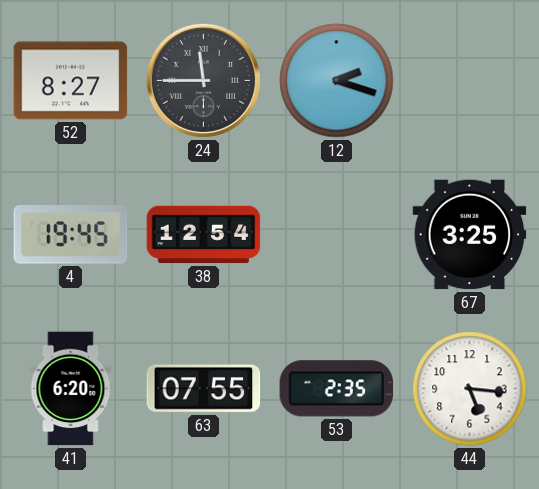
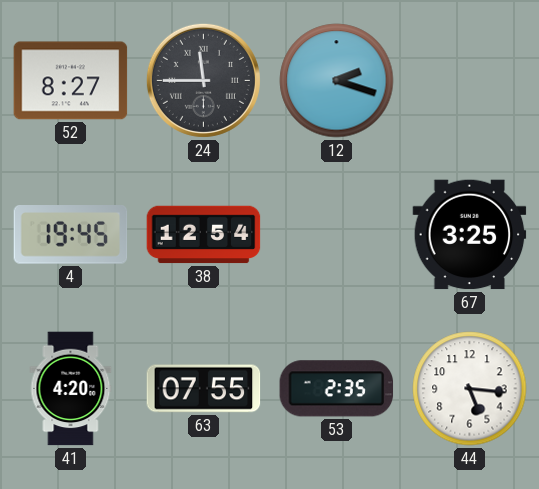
41: 6:20 -> 4:20 (71, 389)
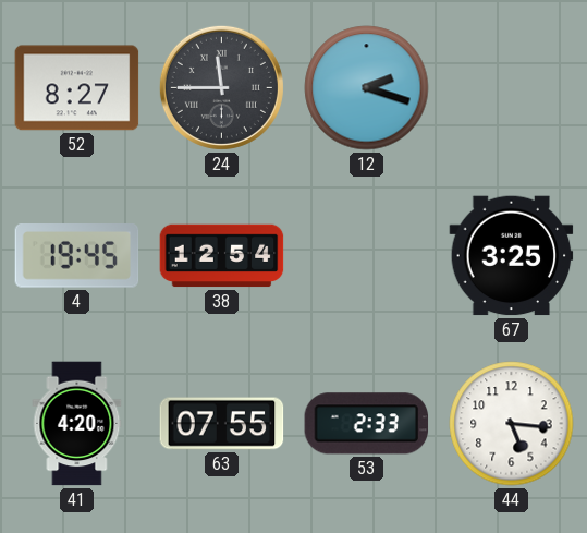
53: 2:35 -> 2:33 (367, 424)
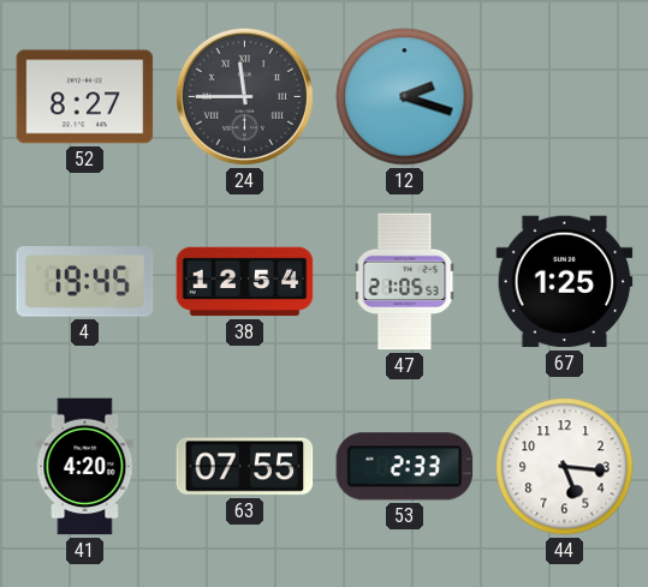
47: none -> 21:05 (405, 282)
67: 3:25 -> 1:25 (565, 282)
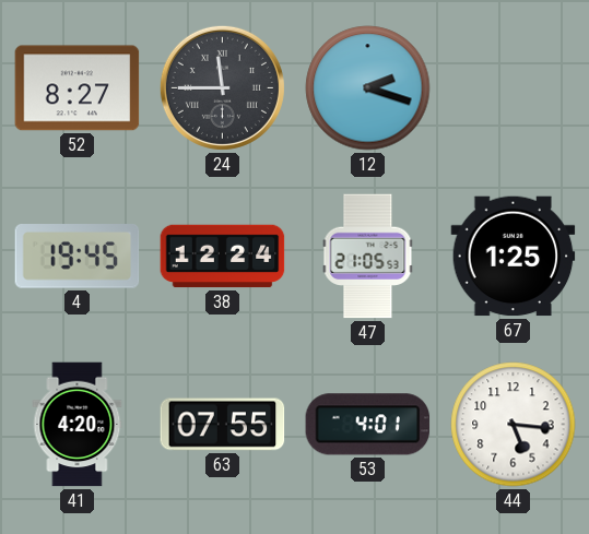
38: 12:54 -> 12:24 (223, 257)
53: 2:33 -> 4:01 (368, 425)
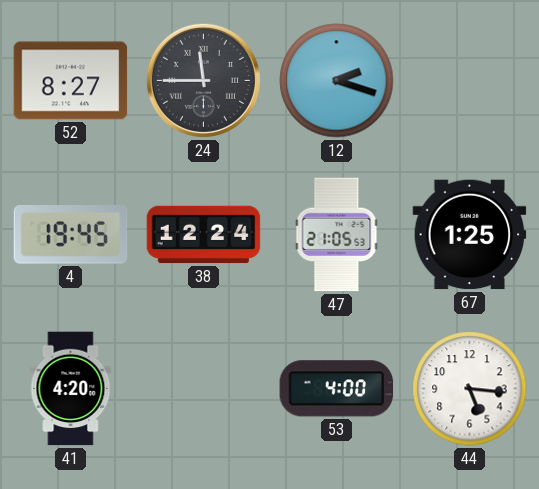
63: 07:55 -> none (223, 425)
53: 4:01 -> 4:00 (337, 389)
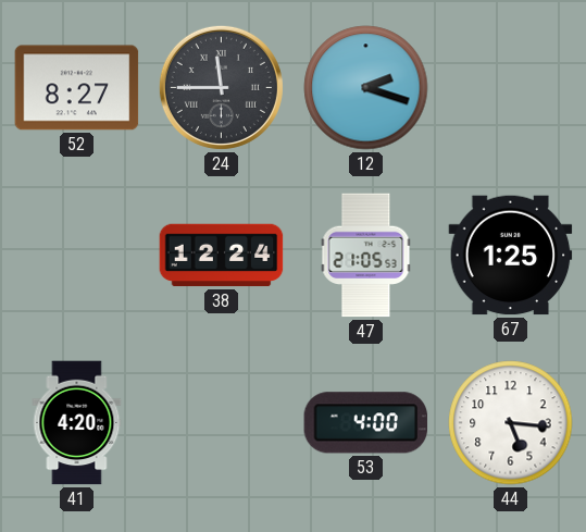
4: 19:45 -> none (71, 235)
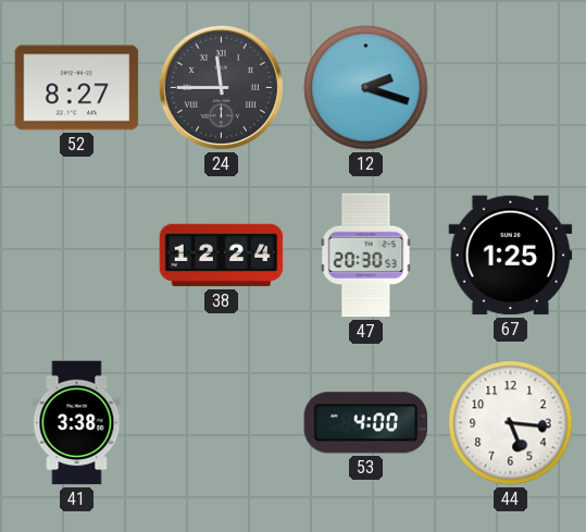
47: 21:05 -> 20:30 (366, 256)
41: 4:20 -> 3:38 (77, 423)
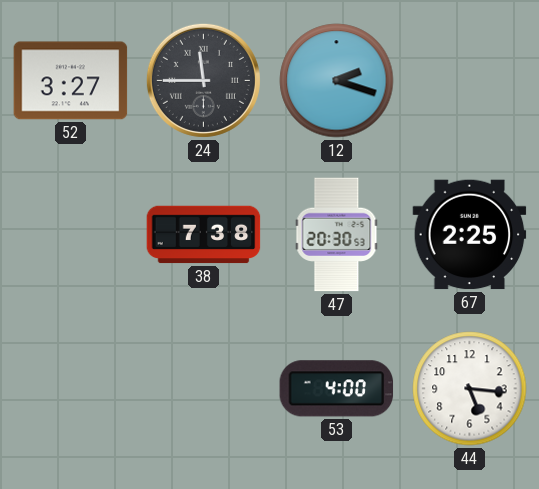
52: 8:27 -> 3:27 (71, 81)
38: 12:24 -> 7:38 (204, 235)
67: 1:25 -> 2:25 (470, 235)
41: 3:38 -> none (77, 423)
